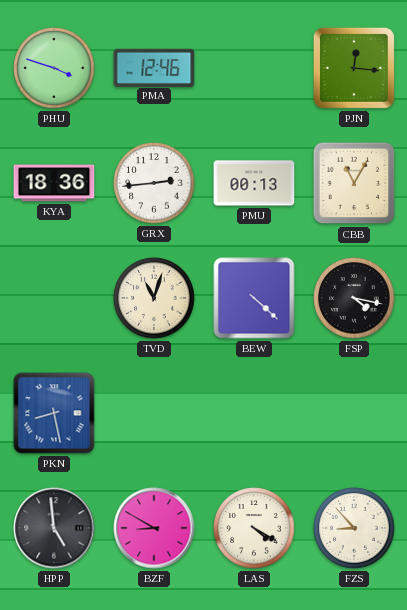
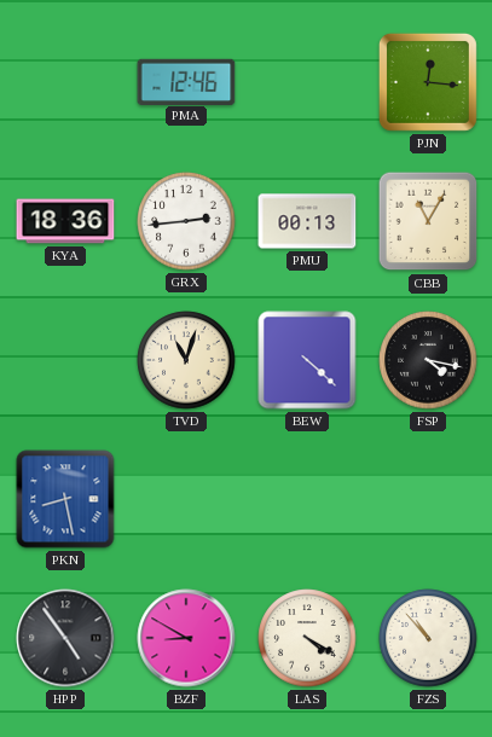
PHU: 3:48 -> none (54, 68)
HPP: 4:59 -> 4:54 (65, 638)
FZS: 8:53 -> 10:53 (428, 638)
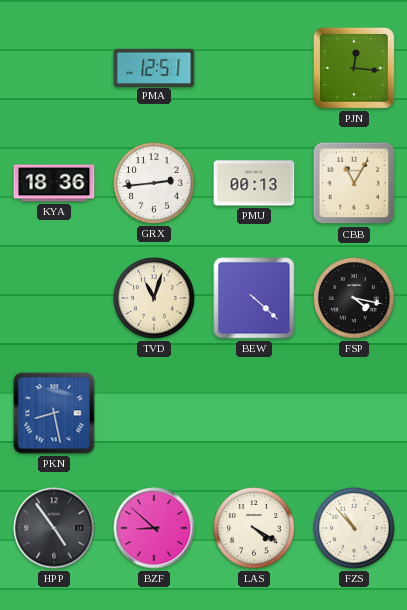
PMA: 12:46 -> 12:51 (154, 67)
BZF: 8:50 -> 8:52 (154, 528)
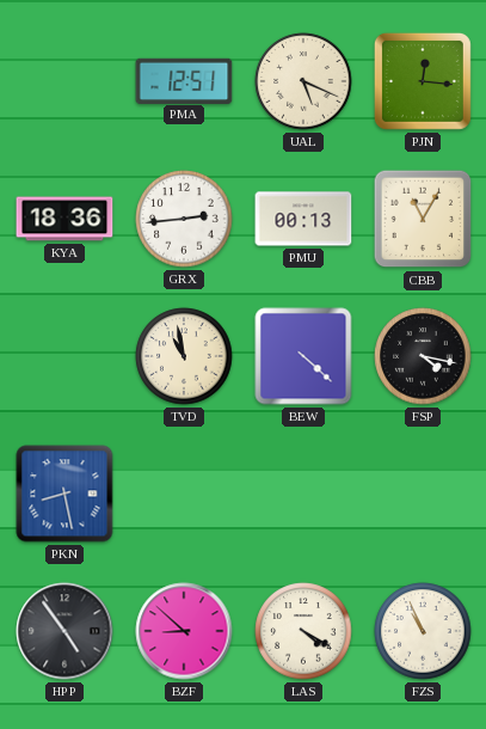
UAL: none -> 5:19 (303, 81)
TVD: 11:03 -> 10:58 (184, 356)
FZS: 10:53 -> 10:56 (423, 631)
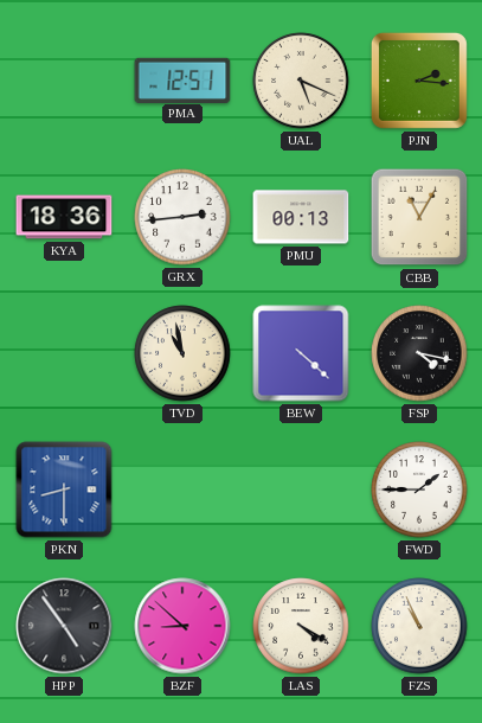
PJN: 12:16 -> 2:16 (419, 81)
PKN: 8:28 -> 8:30 (64, 490)
FWD: none -> 1:45 (419, 490)
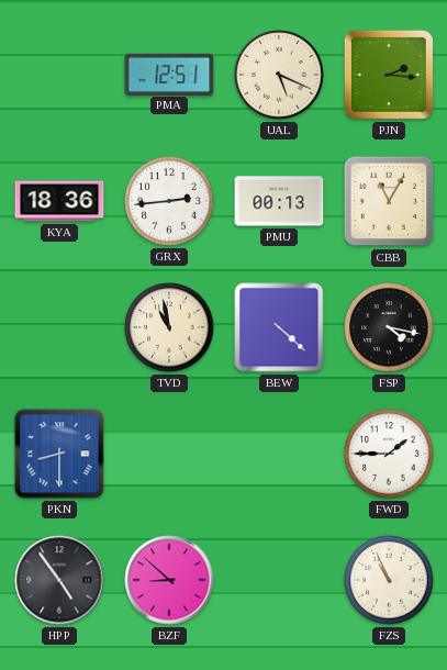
LAS: 4:20 -> none (301, 626)
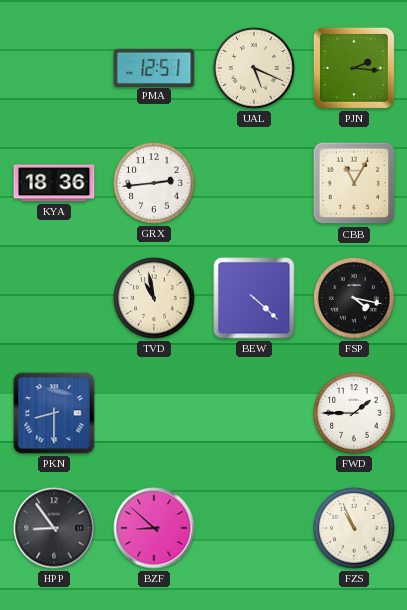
PMU: 00:13 -> none (279, 201)
HPP: 4:54 -> 8:54 (54, 528)
